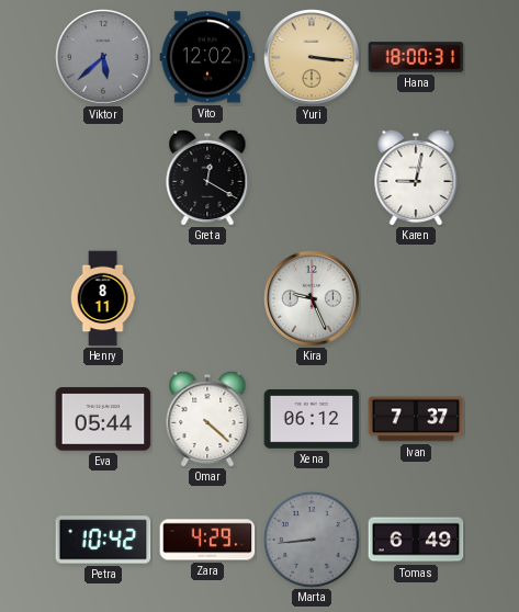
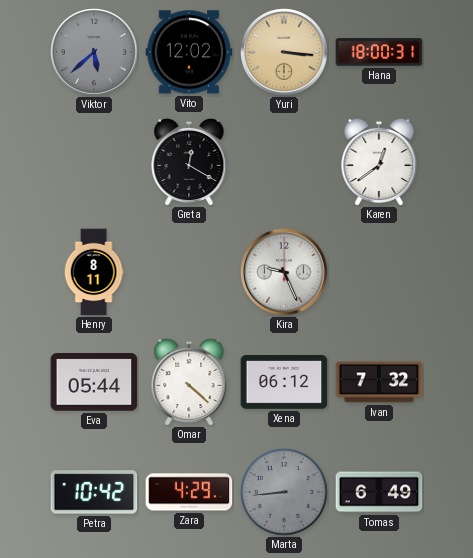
Karen: 9:02 -> 12:39 (379, 162)
Ivan: 7:37 -> 7:32 (379, 382)
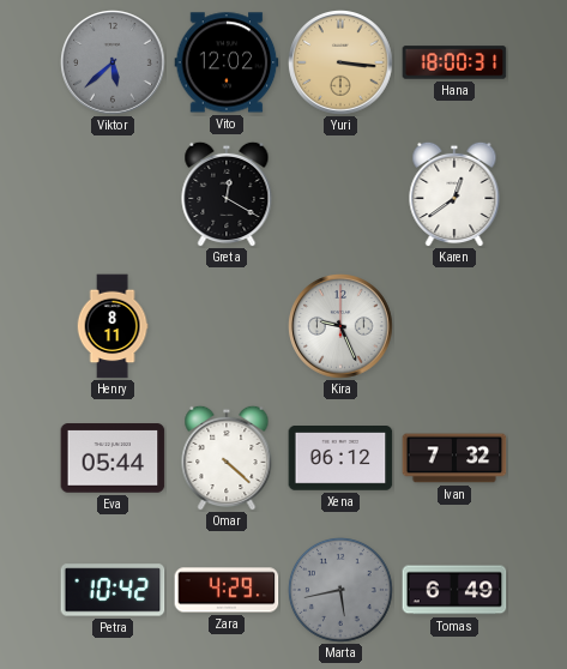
Marta: 8:44 -> 5:43 (340, 590)
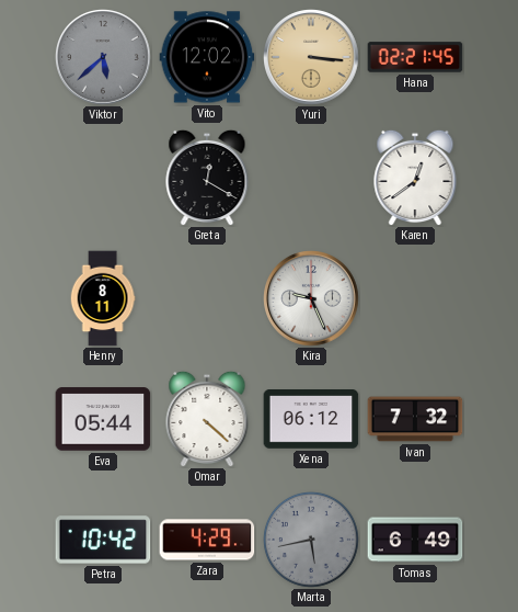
Hana: 18:00 -> 02:21 (415, 57)
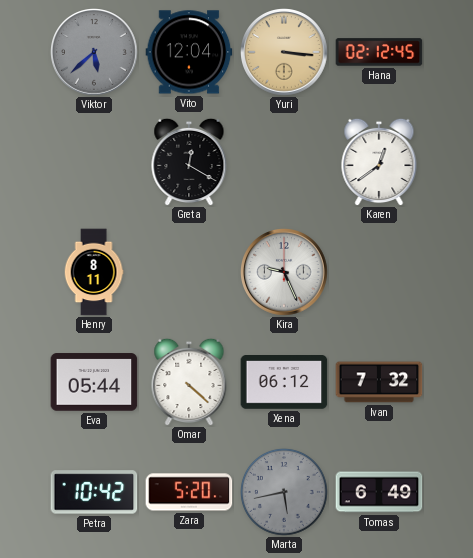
Vito: 12:02 -> 12:04 (189, 52)
Hana: 02:21 -> 02:12 (379, 52)
Zara: 4:29 -> 5:20 (189, 492)
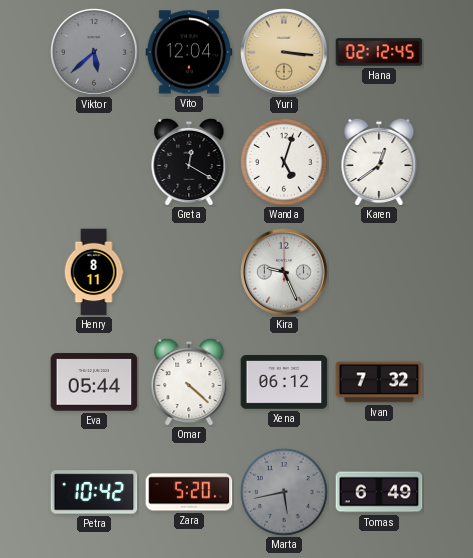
Wanda: none -> 5:03 (284, 162)
